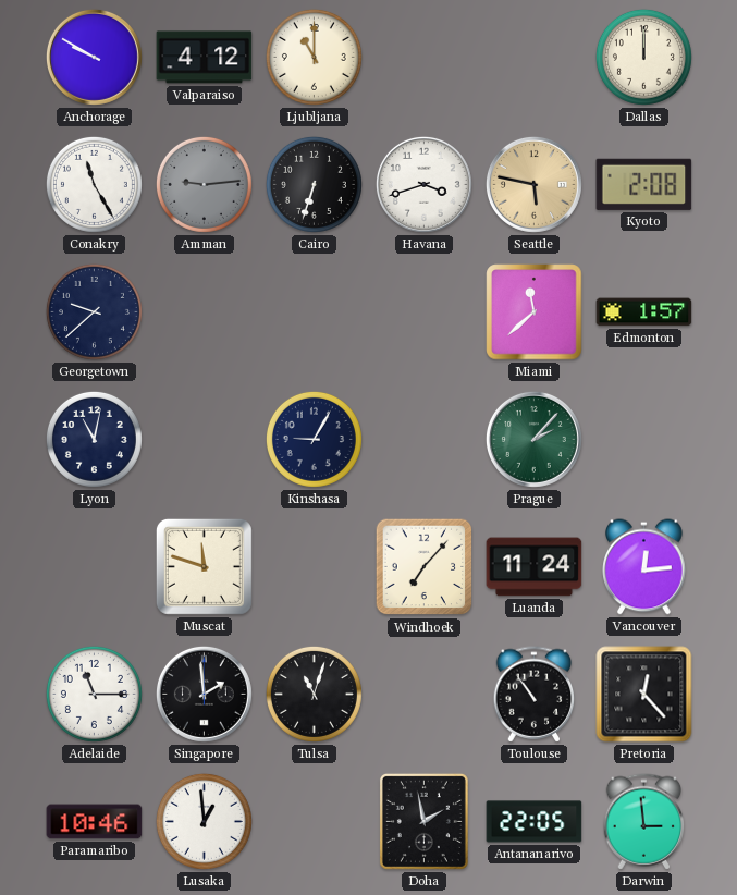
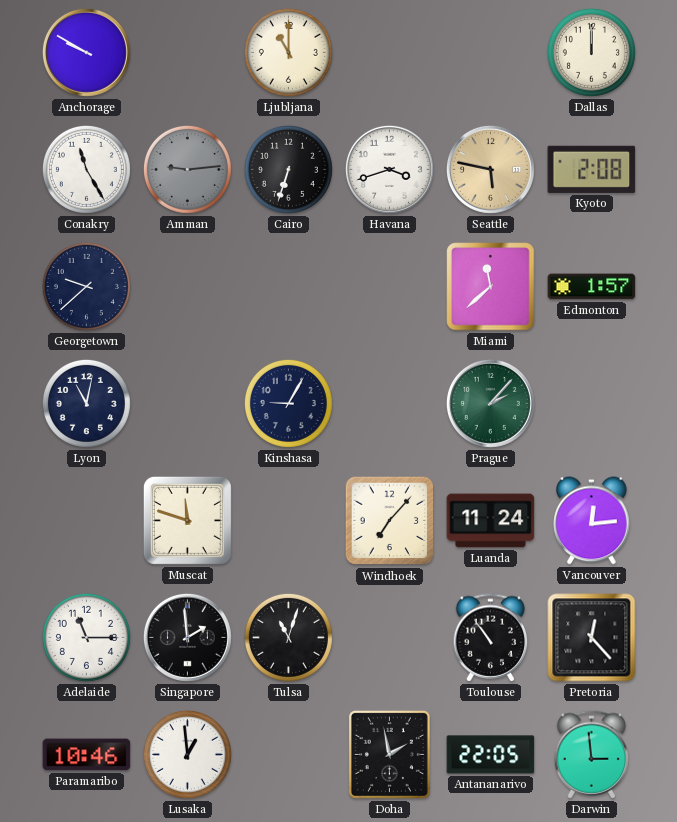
Valparaiso: 4:12 -> none (205, 58)
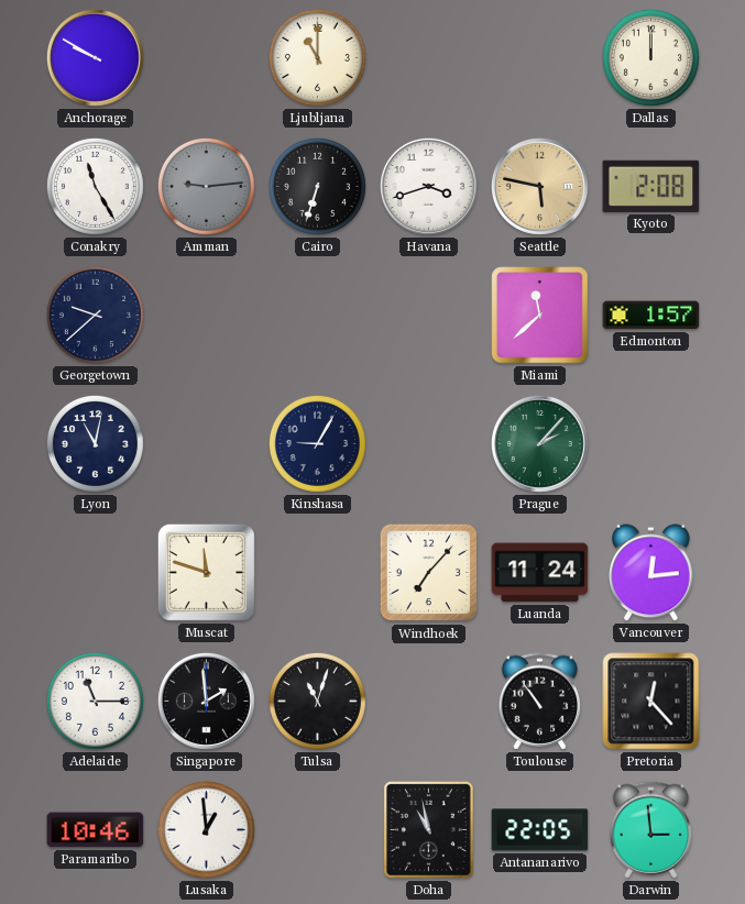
Doha: 1:58 -> 10:58 (428, 829)
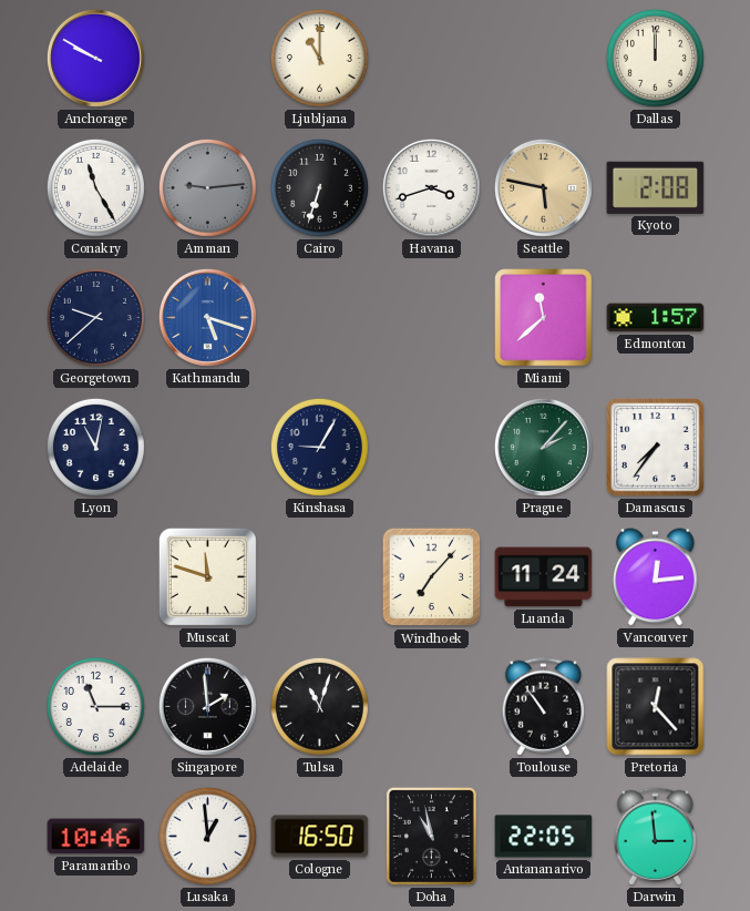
Kathmandu: none -> 5:18 (207, 317)
Damascus: none -> 7:36 (656, 448)
Cologne: none -> 16:50 (320, 837)
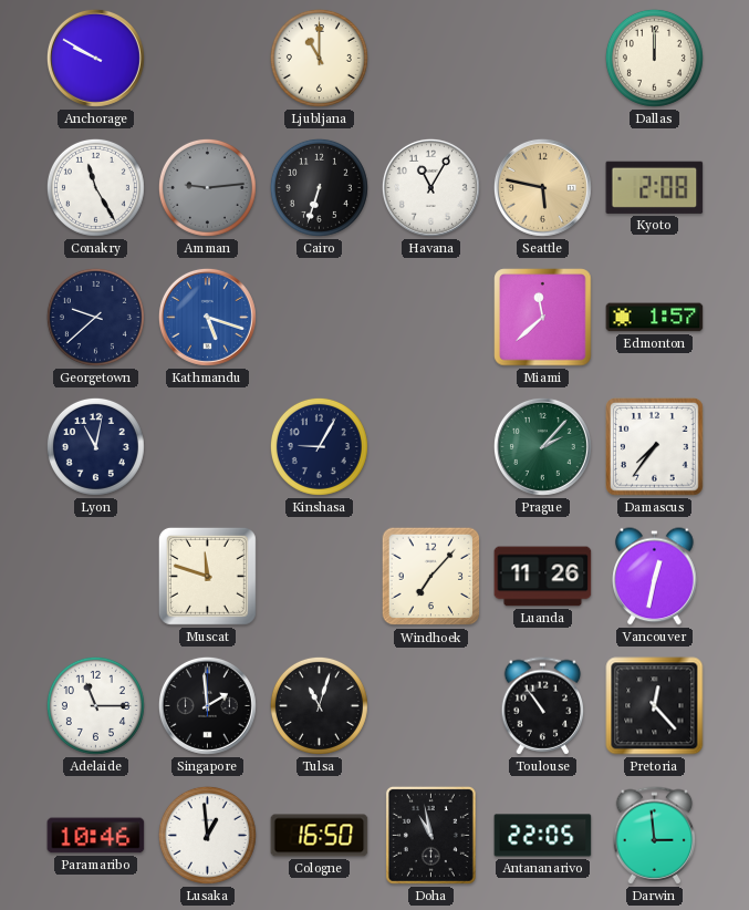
Havana: 3:42 -> 11:05 (430, 187)
Luanda: 11:24 -> 11:26 (543, 577)
Vancouver: 12:14 -> 12:32 (655, 577)
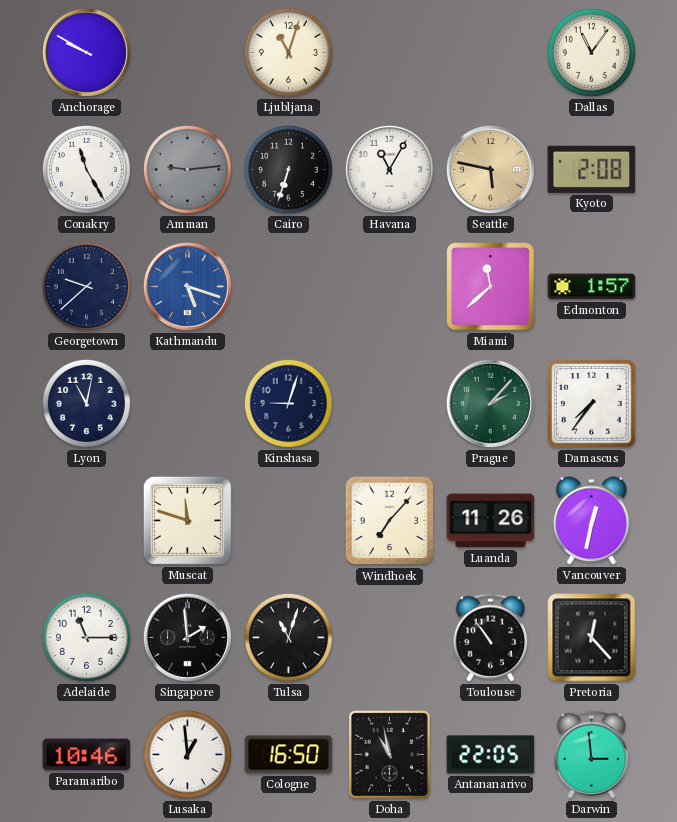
Ljubljana: 11:00 -> 11:03 (288, 52)
Dallas: 12:00 -> 11:06 (591, 52)
Kinshasa: 9:05 -> 9:03 (288, 403)
